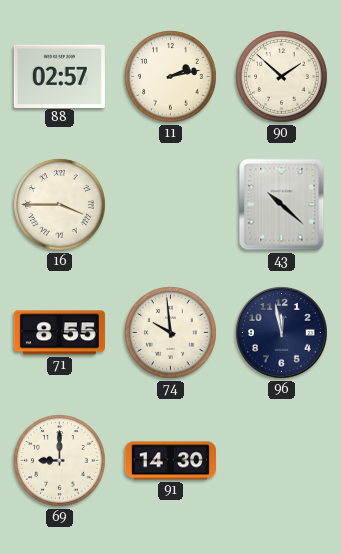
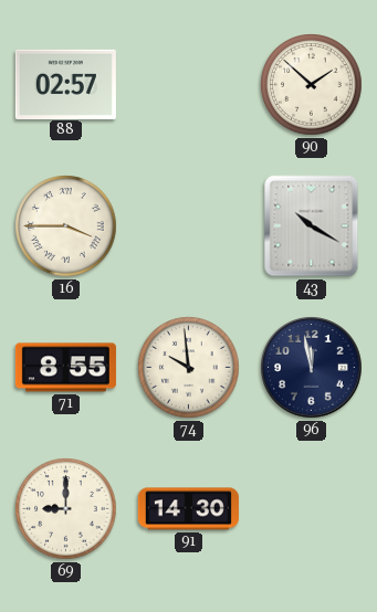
11: 2:13 -> none (171, 77)
43: 10:22 -> 10:20 (312, 226)
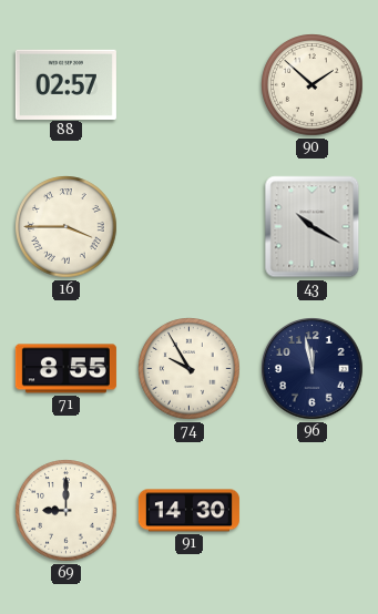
74: 9:59 -> 9:55 (190, 369)
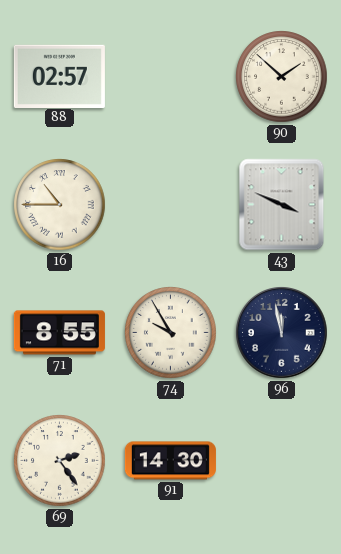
16: 3:45 -> 10:45 (60, 205)
43: 10:20 -> 3:49 (282, 205)
69: 9:00 -> 2:24 (60, 461)
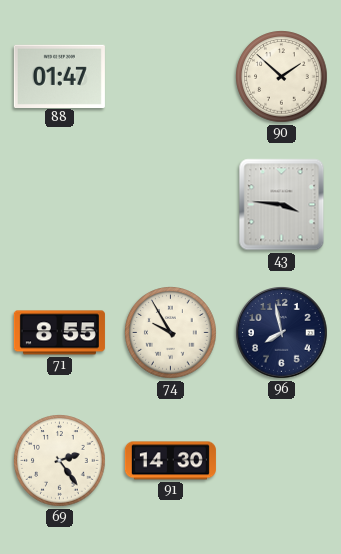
88: 02:57 -> 01:47 (59, 76)
16: 10:45 -> none (60, 205)
43: 3:49 -> 3:46 (282, 205)
96: 11:58 -> 7:58 (282, 333)
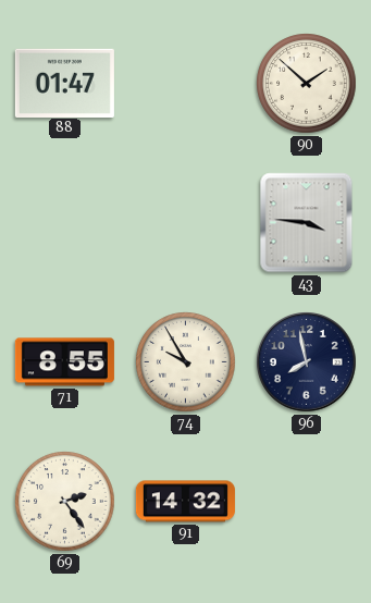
91: 14:30 -> 14:32 (185, 502)
